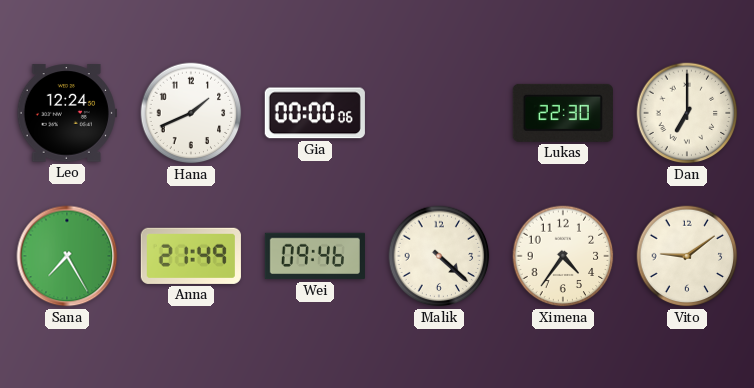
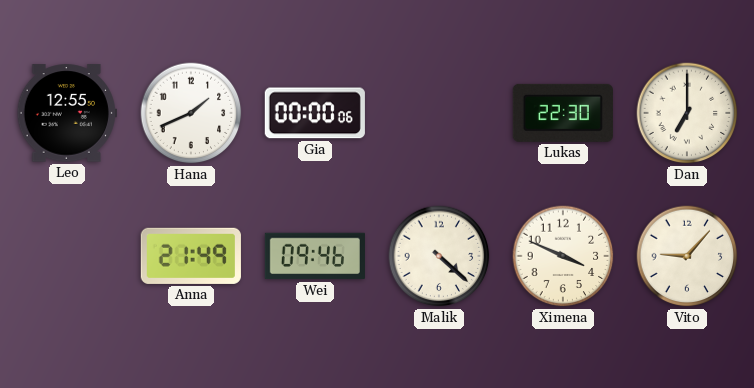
Leo: 12:24 -> 12:55 (67, 113)
Sana: 7:25 -> none (67, 256)
Ximena: 4:36 -> 3:49 (563, 256)
Vito: 9:09 -> 9:07 (687, 256)
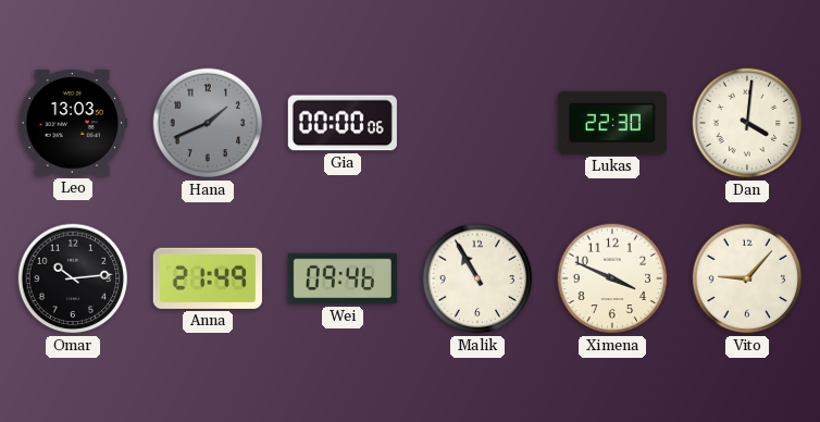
Leo: 12:55 -> 13:03 (73, 123)
Hana dial: white -> grey (208, 123)
Dan: 7:00 -> 4:01 (747, 123)
Omar: none -> 10:14 (73, 278)
Malik: 4:22 -> 10:55 (477, 278)
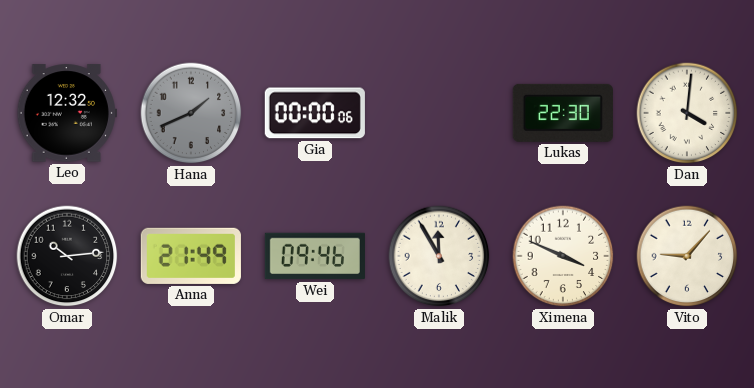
Leo: 13:03 -> 12:32 (67, 113)
Malik: 10:55 -> 11:55 (439, 256)
